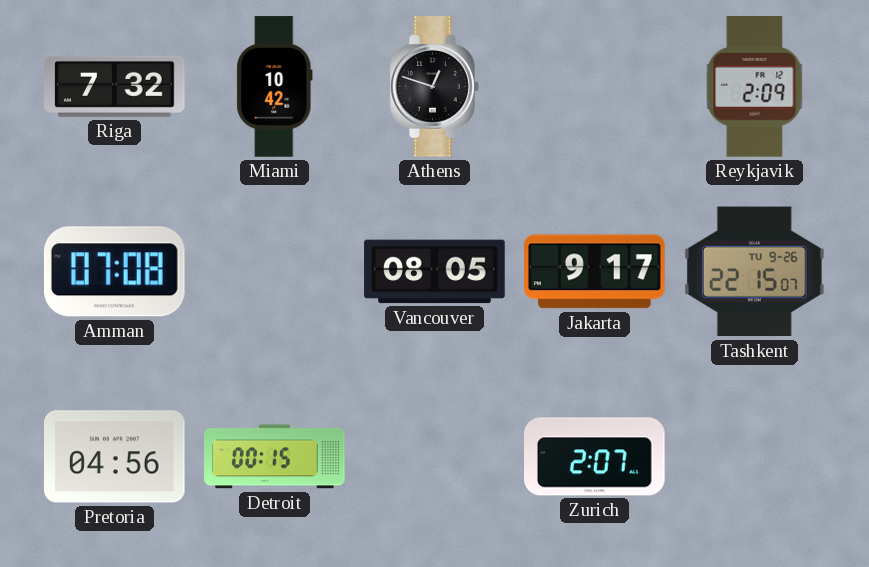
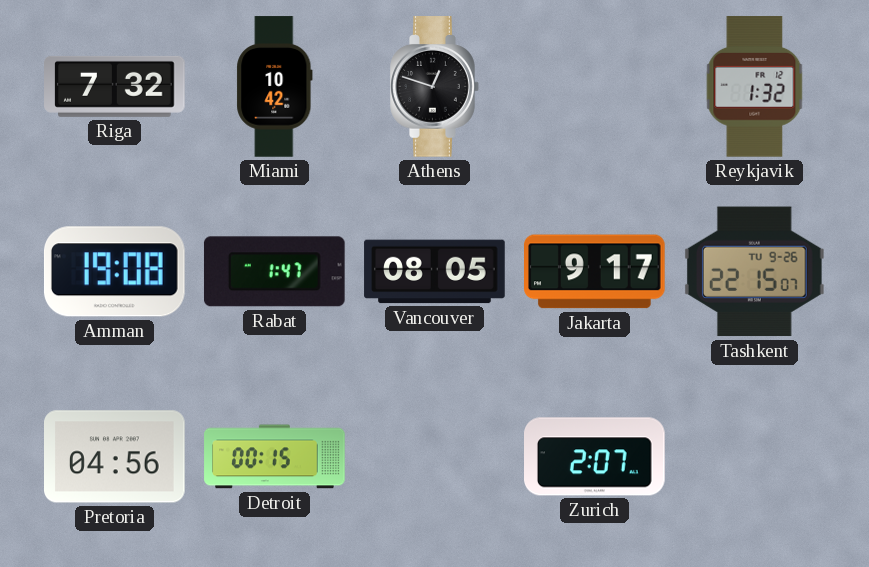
Reykjavik: 2:09 -> 1:32 (755, 87)
Amman: 07:08 -> 19:08 (114, 272)
Rabat: none -> 1:47 (274, 272)
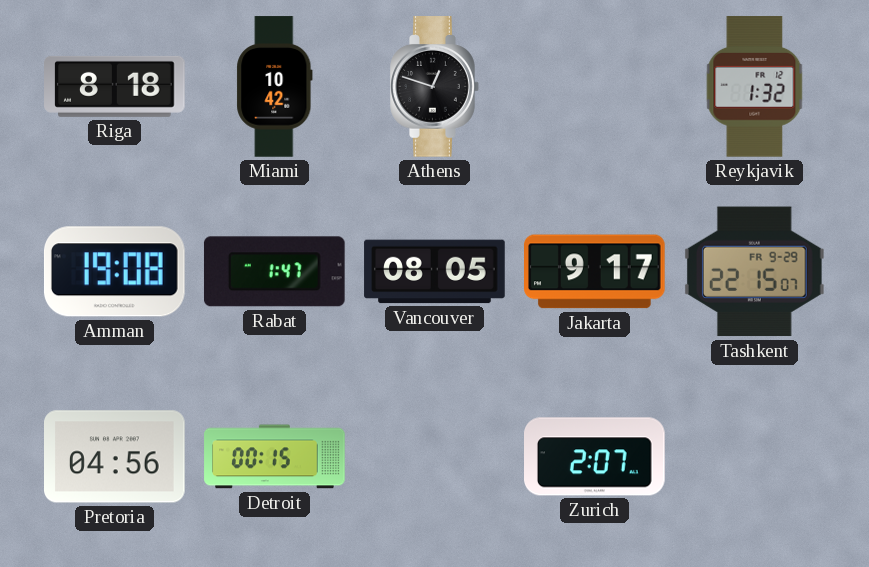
Riga: 7:32 -> 8:18 (115, 86)
Tashkent date: TU 9-26 -> FR 9-29 (754, 272)
